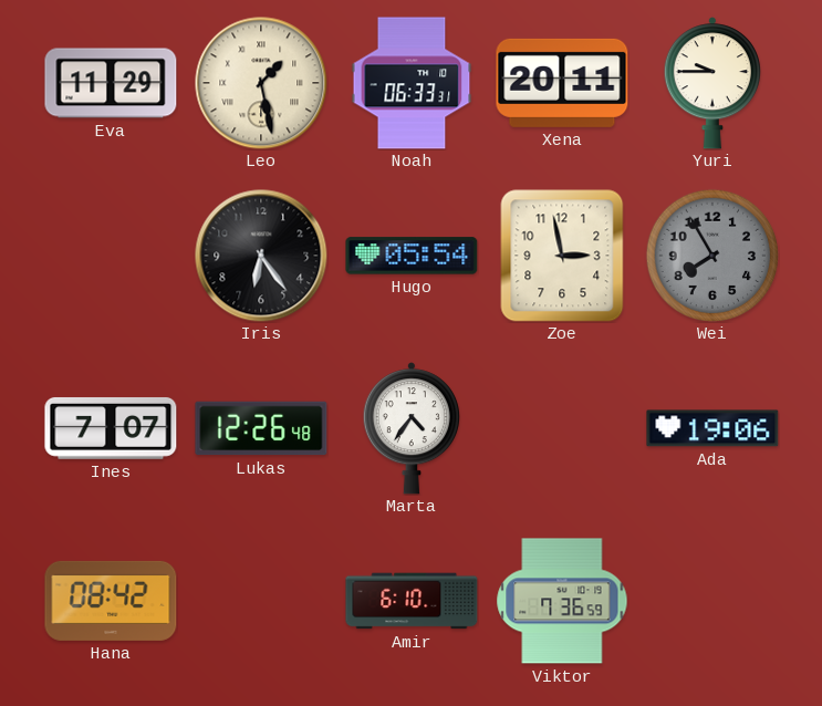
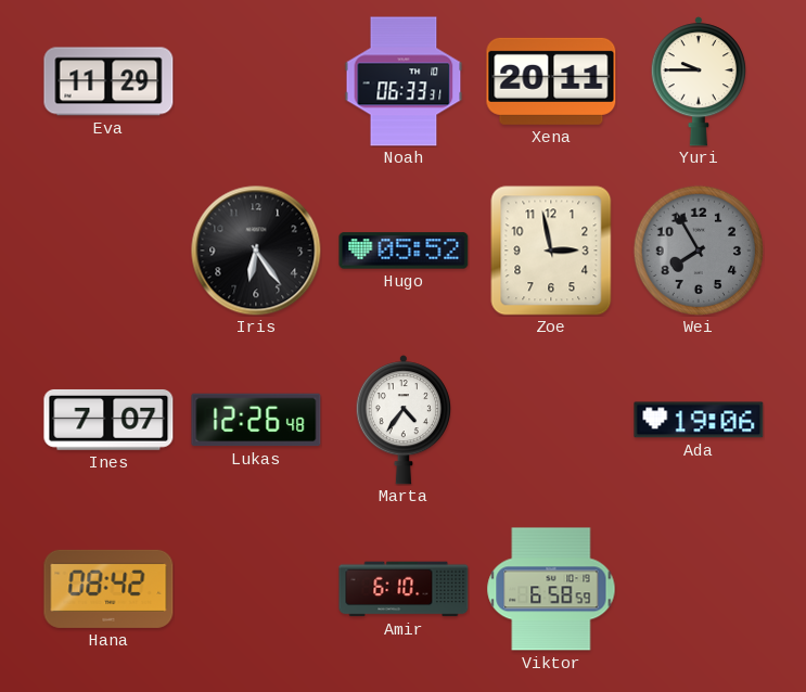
Leo: 1:28 -> none (261, 83)
Hugo: 05:54 -> 05:52 (404, 251)
Viktor: 7:36 -> 6:58 (551, 589)
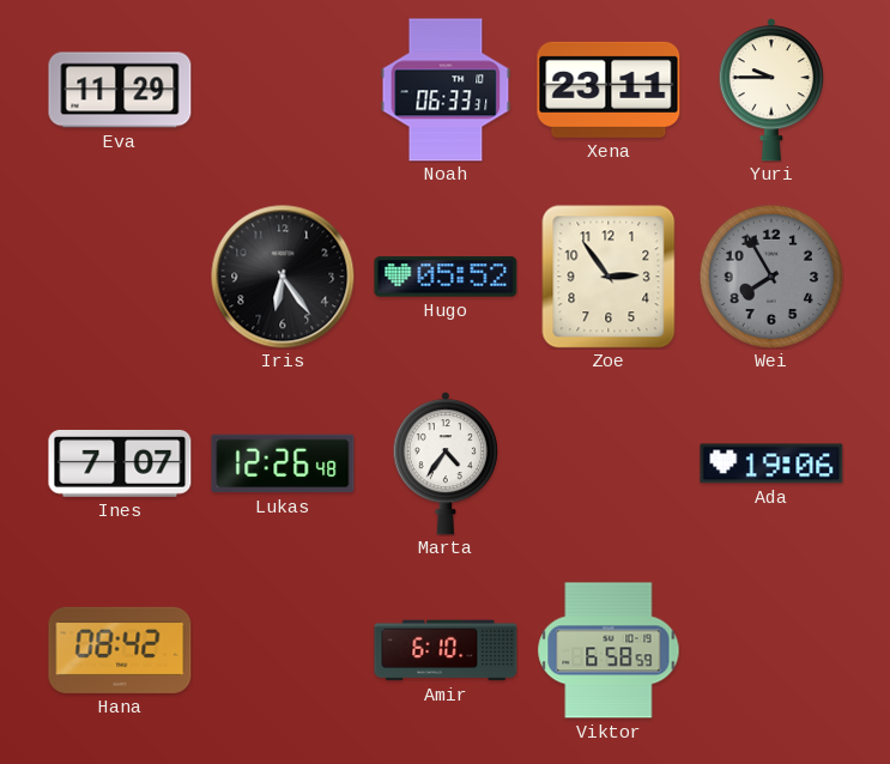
Xena: 20:11 -> 23:11 (609, 90)
Zoe: 2:58 -> 2:54 (609, 277)
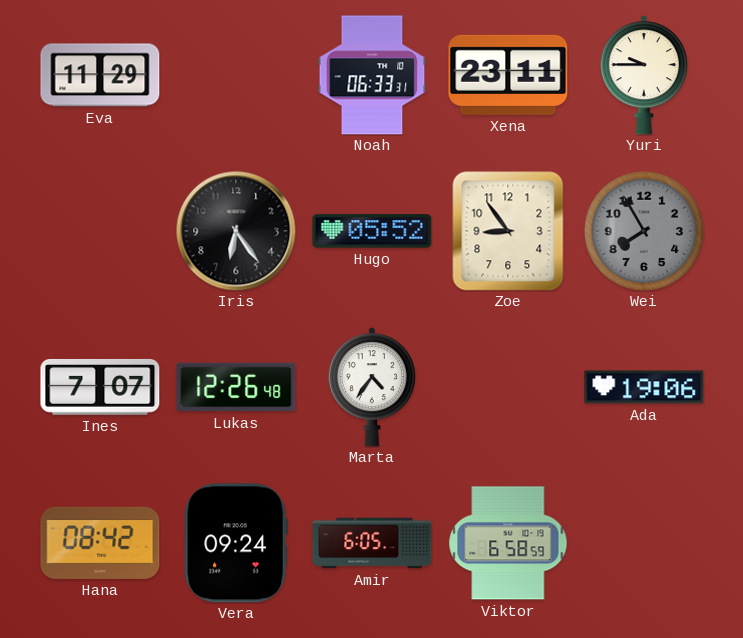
Zoe: 2:54 -> 8:54 (508, 231)
Vera: none -> 09:24 (236, 543)
Amir: 6:10 -> 6:05 (372, 543)
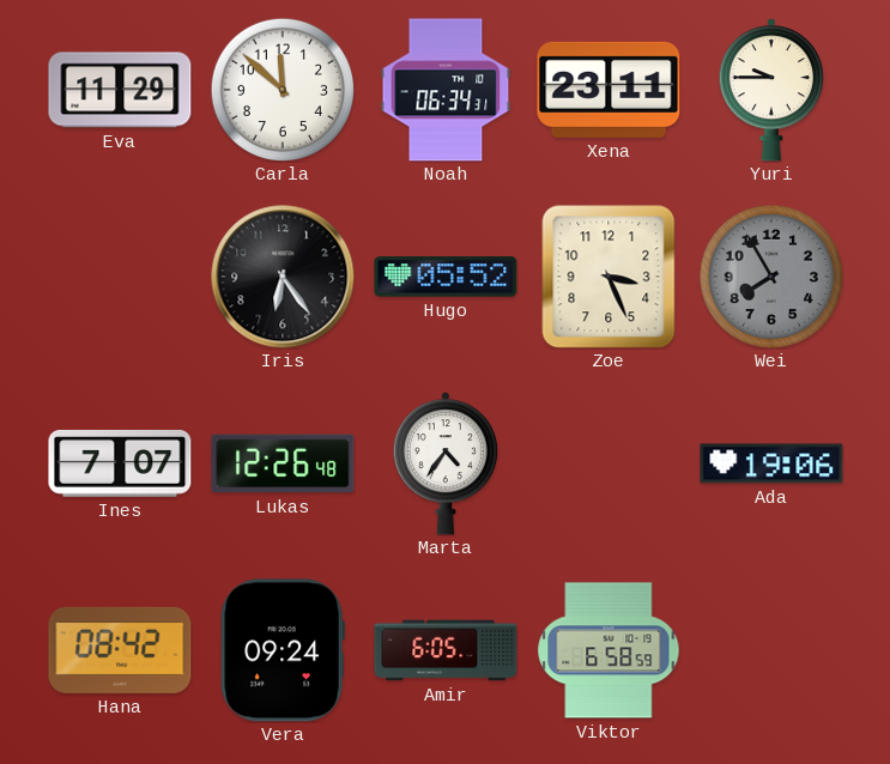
Carla: none -> 11:52 (281, 89)
Noah: 06:33 -> 06:34 (446, 90)
Zoe: 8:54 -> 3:26 (609, 277)
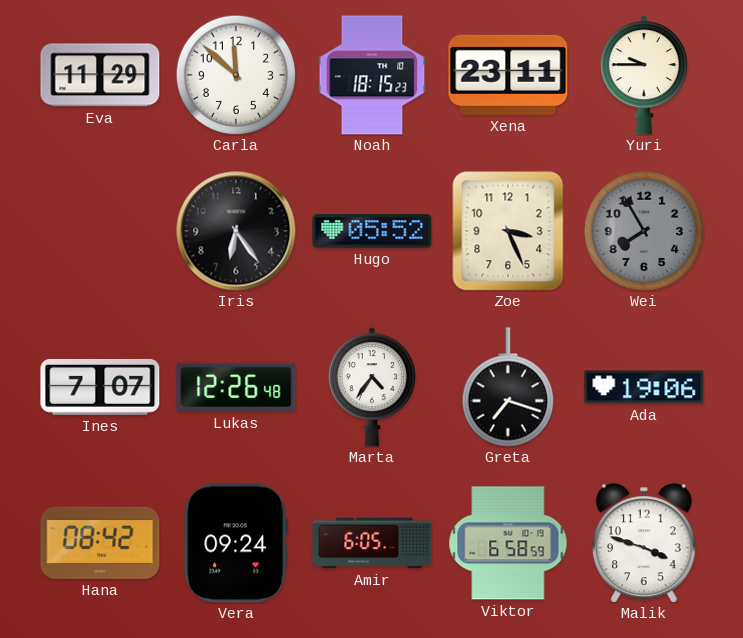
Noah: 06:34 -> 18:15 (372, 75)
Greta: none -> 7:18 (508, 387)
Malik: none -> 3:48 (644, 543)
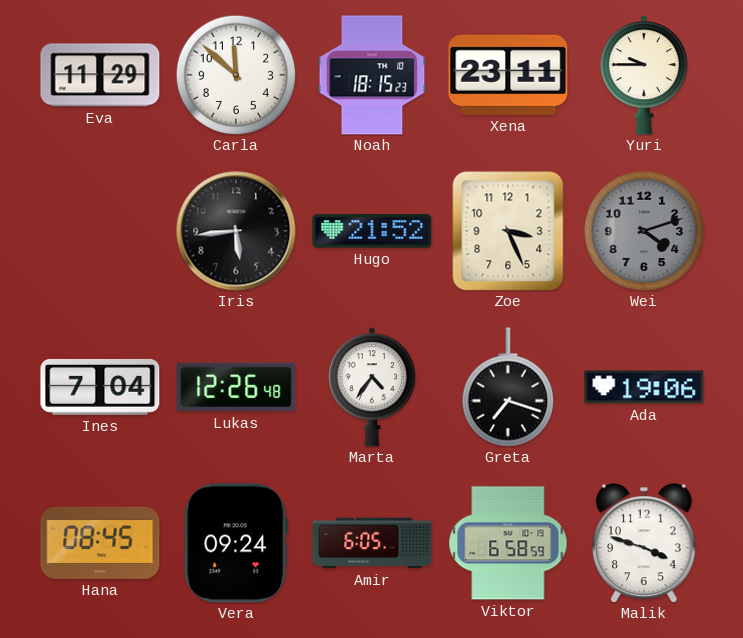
Iris: 6:24 -> 5:44 (236, 231)
Hugo: 05:52 -> 21:52 (372, 231)
Wei: 7:55 -> 4:12 (643, 230)
Ines: 7:07 -> 7:04 (100, 387)
Hana: 08:42 -> 08:45 (100, 543)
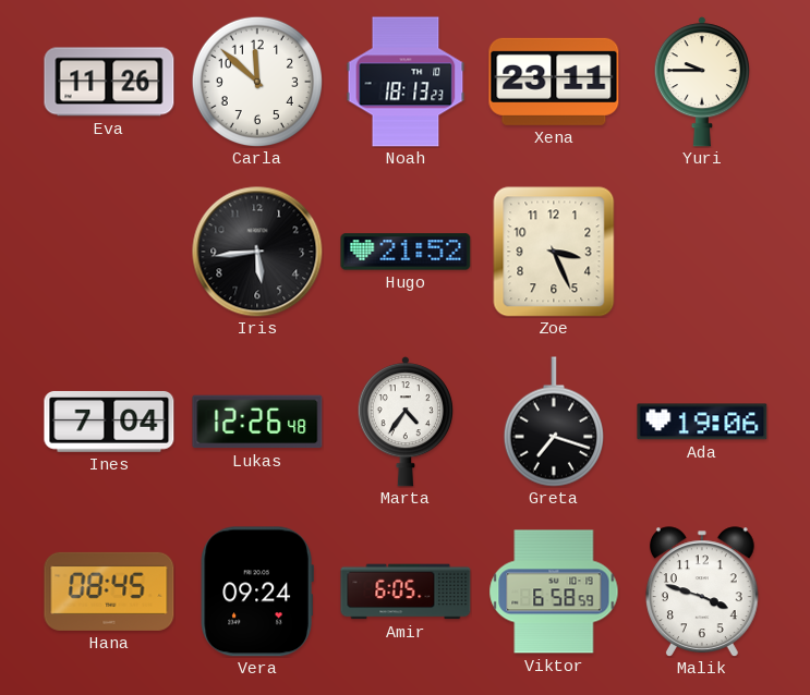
Eva: 11:29 -> 11:26 (109, 82)
Noah: 18:15 -> 18:13 (406, 82)
Wei: 4:12 -> none (643, 230)
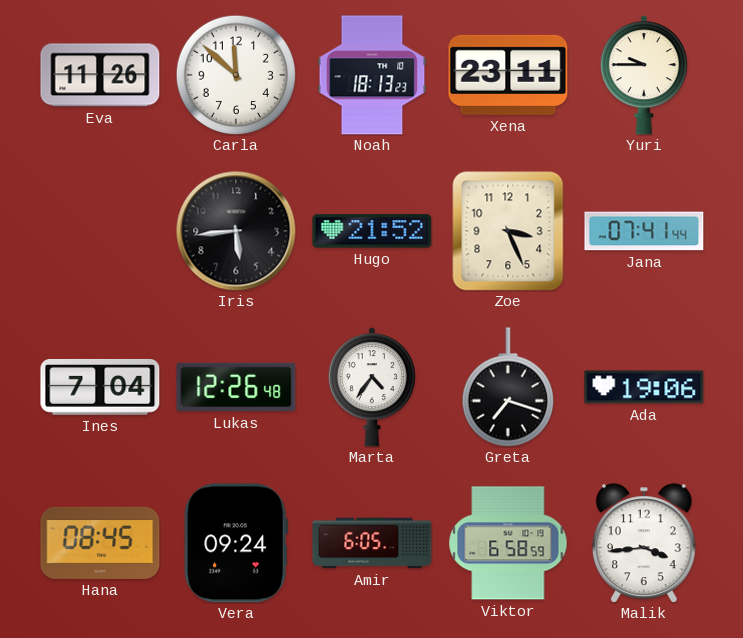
Jana: none -> 07:41 (644, 231)
Malik: 3:48 -> 3:44 (644, 543)
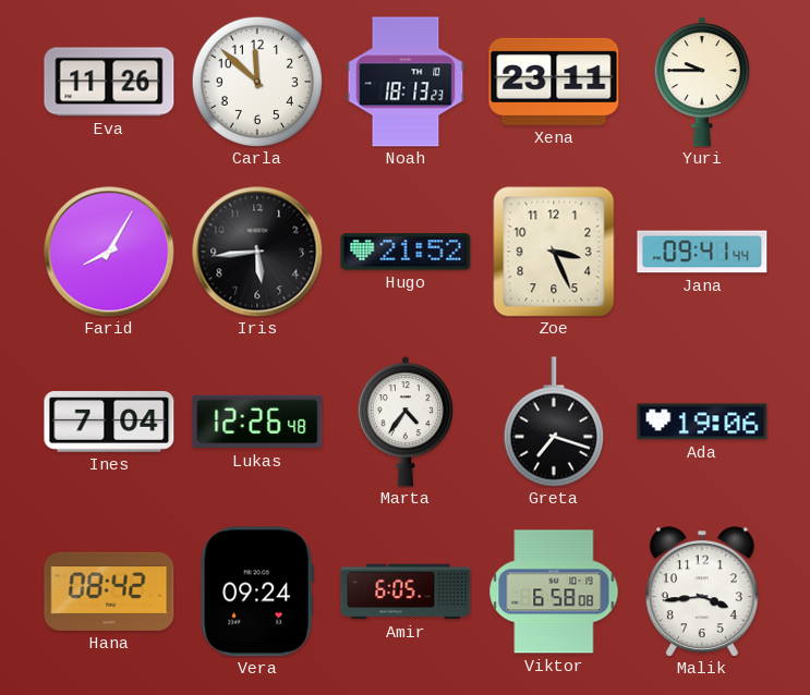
Farid: none -> 8:05 (109, 252)
Jana: 07:41 -> 09:41 (702, 252)
Hana: 08:45 -> 08:42 (109, 592)
Viktor: 6:58:59 -> 6:58:08 (554, 592)
